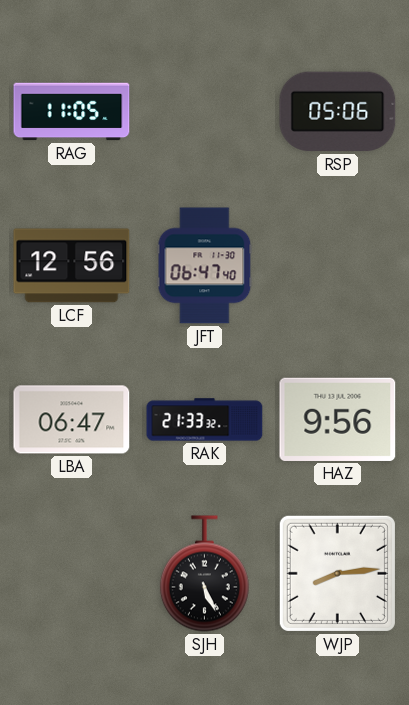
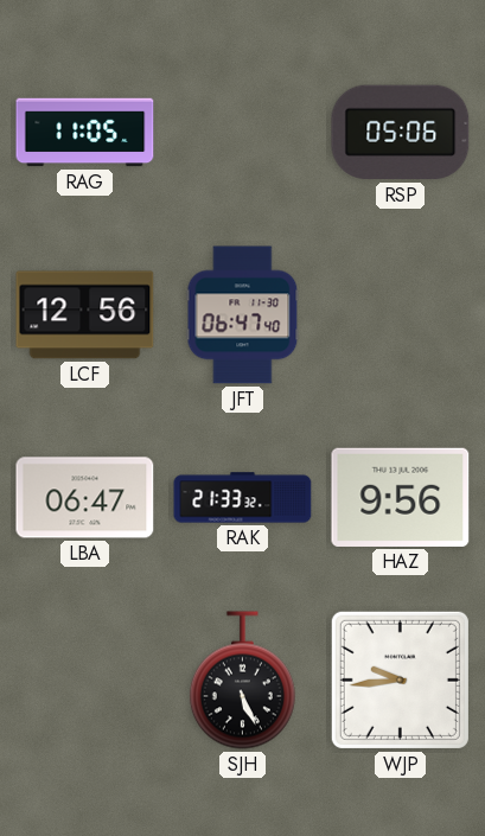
WJP: 8:14 -> 9:44 (400, 679)
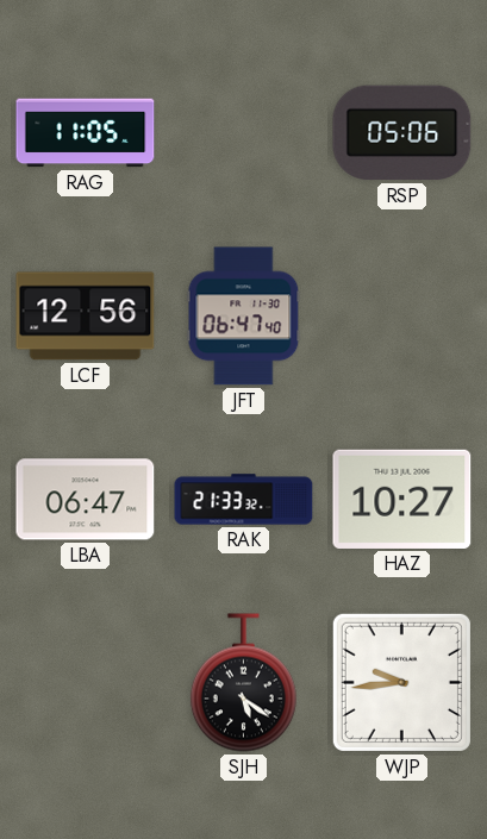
HAZ: 9:56 -> 10:27 (402, 499)
SJH: 5:26 -> 5:21 (243, 683)
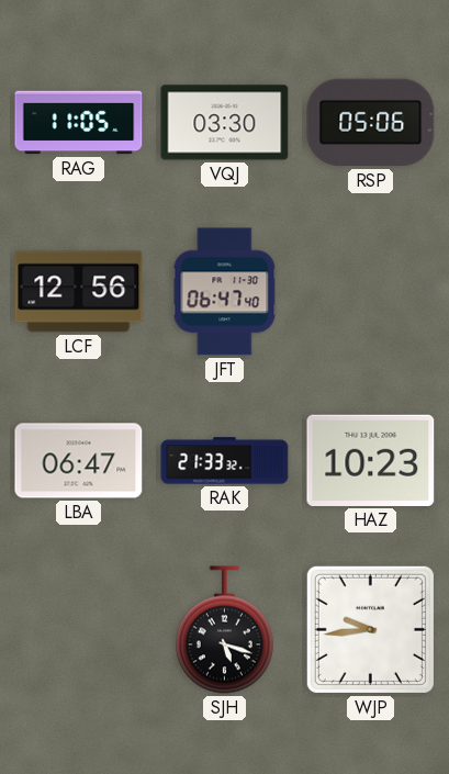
VQJ: none -> 03:30 (225, 123)
HAZ: 10:27 -> 10:23 (371, 460)
SJH: 5:21 -> 5:18 (224, 630)
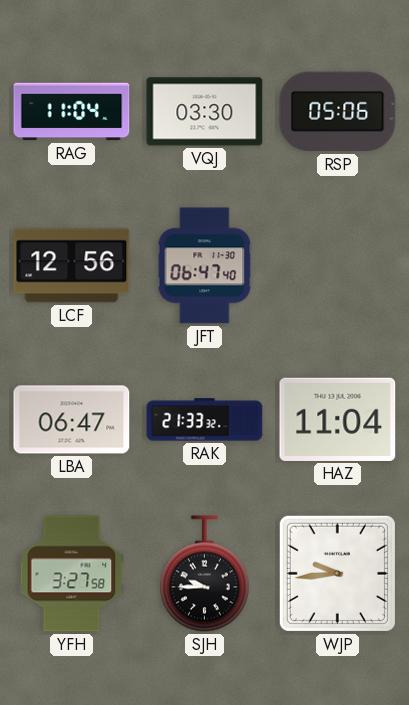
RAG: 11:05 -> 11:04 (72, 112)
HAZ: 10:23 -> 11:04 (338, 419)
YFH: none -> 3:27 (72, 574)
SJH: 5:18 -> 9:45 (204, 574)
